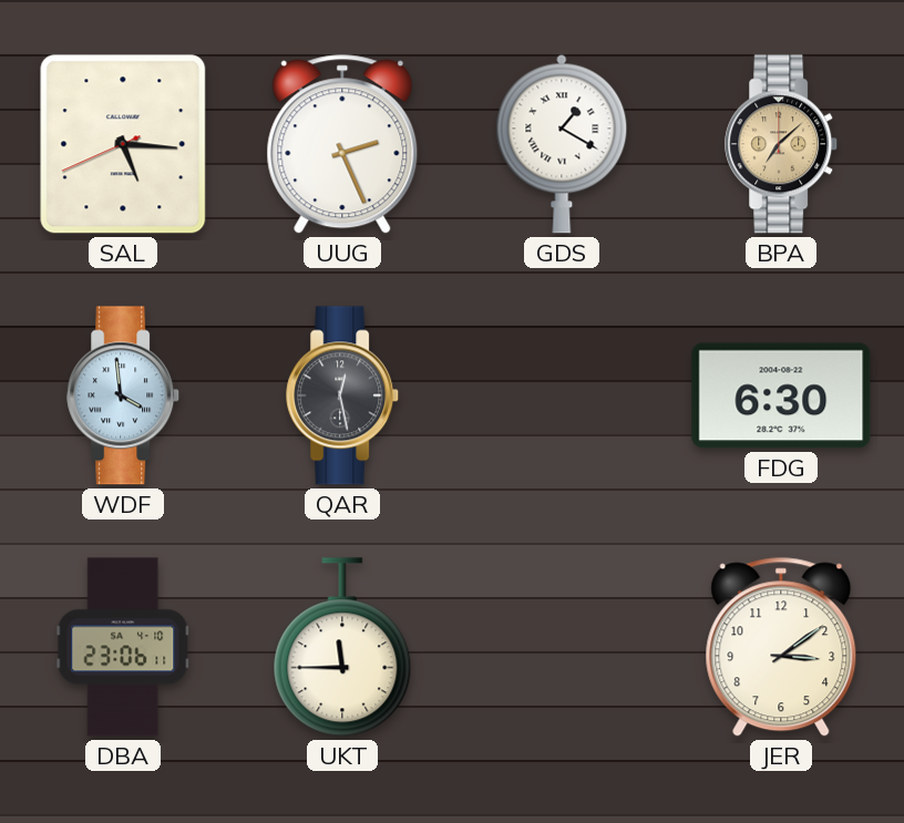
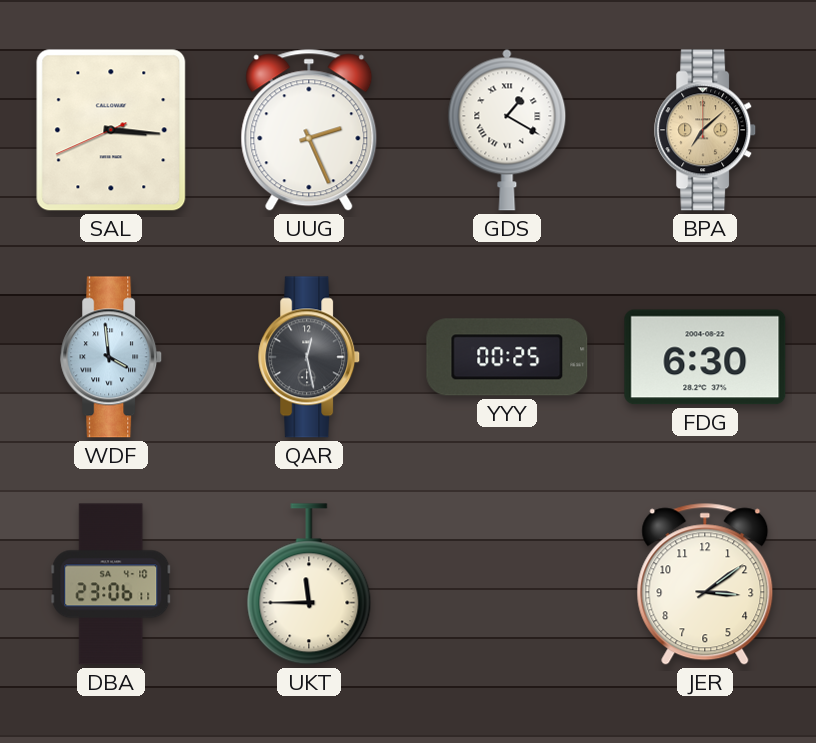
SAL: 5:15 -> 3:15 (111, 130)
YYY: none -> 00:25 (507, 357)
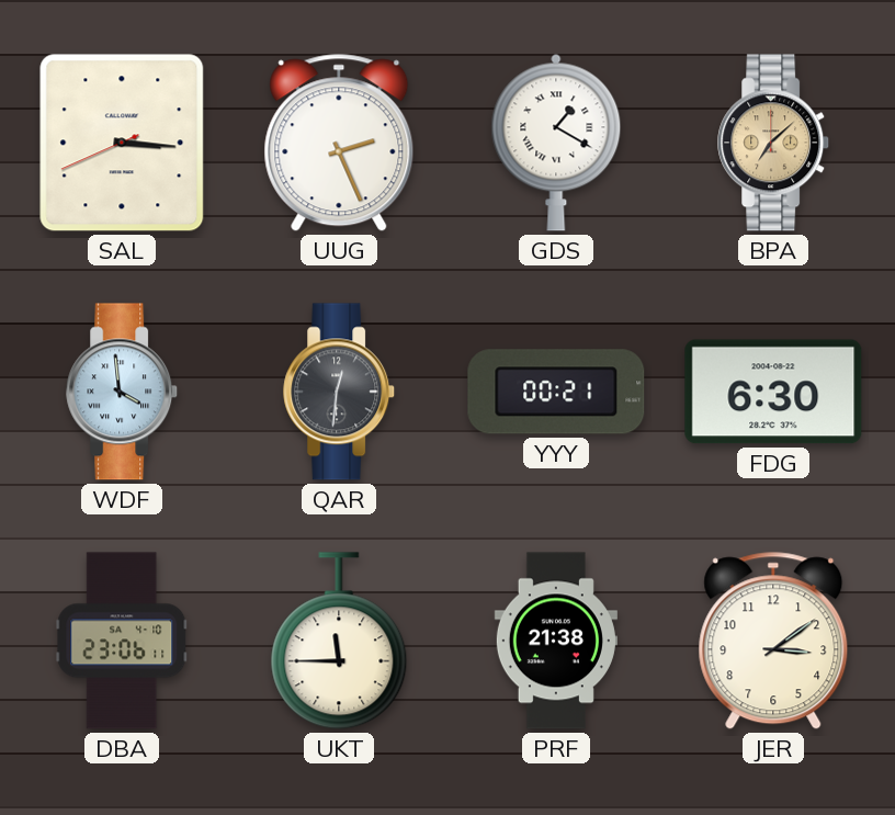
QAR: 12:28 -> 12:31 (340, 392)
YYY: 00:25 -> 00:21 (556, 392)
PRF: none -> 21:38 (556, 641)
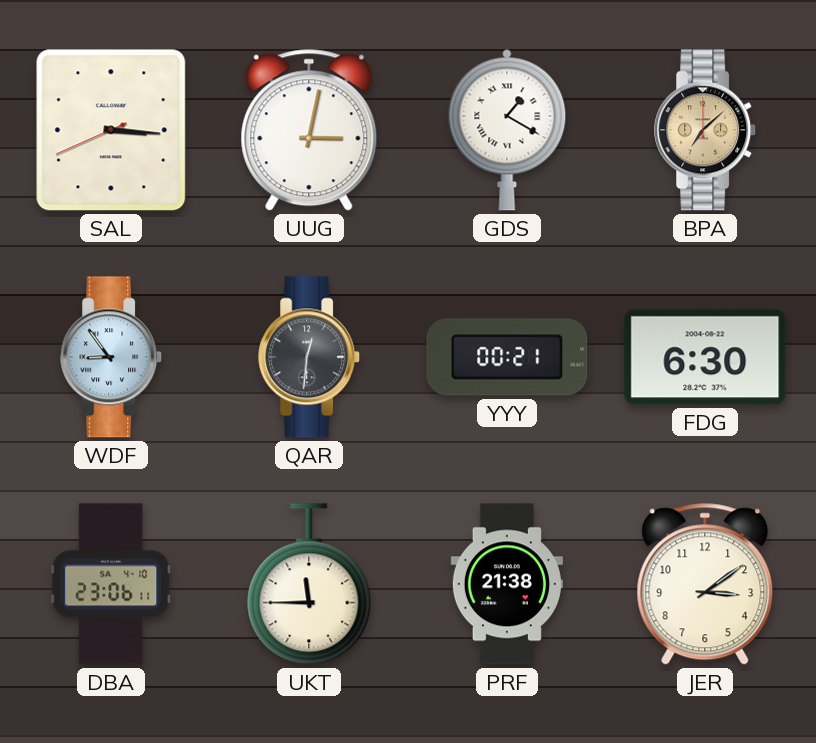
UUG: 2:26 -> 3:02 (309, 130)
WDF: 3:59 -> 8:54 (112, 357)
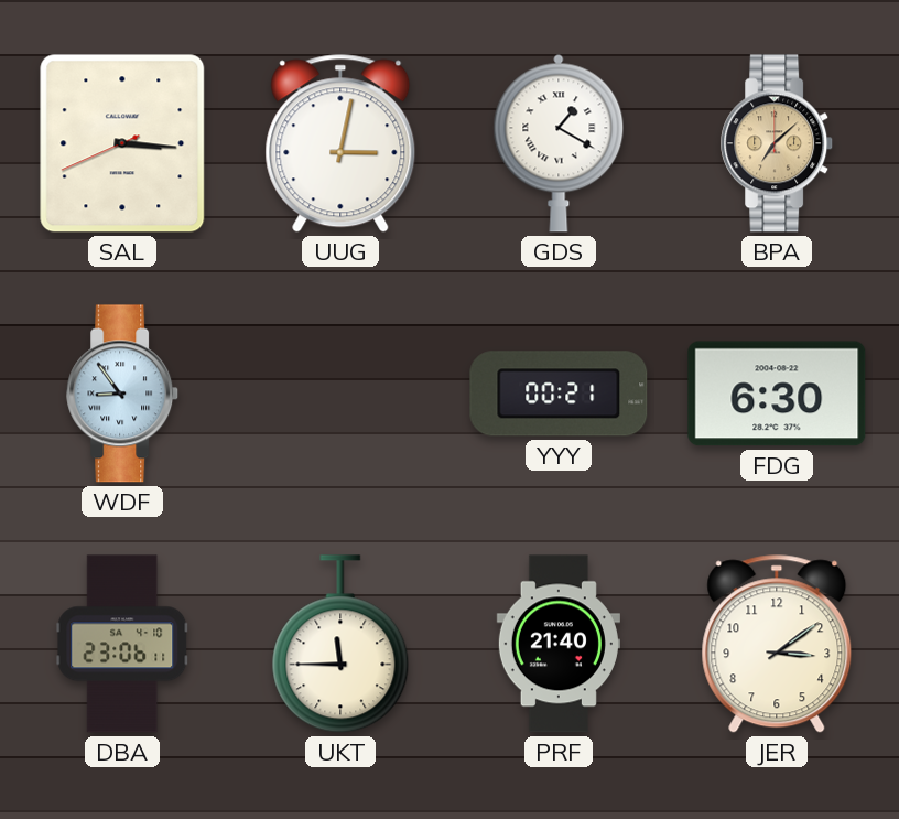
QAR: 12:31 -> none (310, 357)
PRF: 21:38 -> 21:40 (559, 644)
